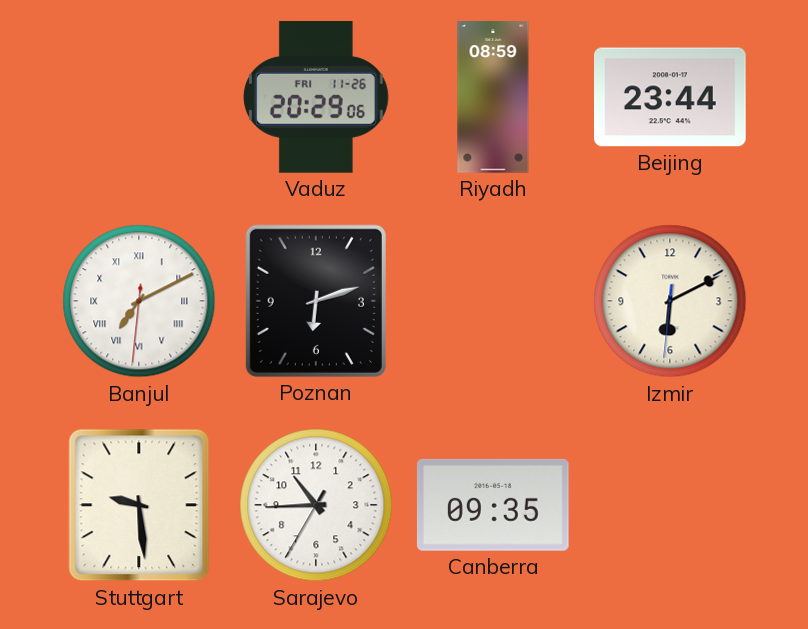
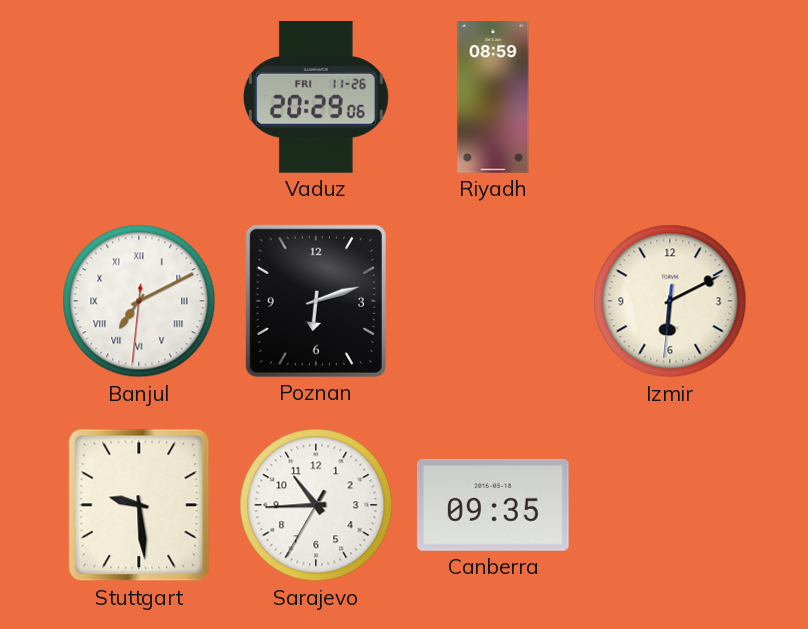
Beijing: 23:44 -> none (671, 97)
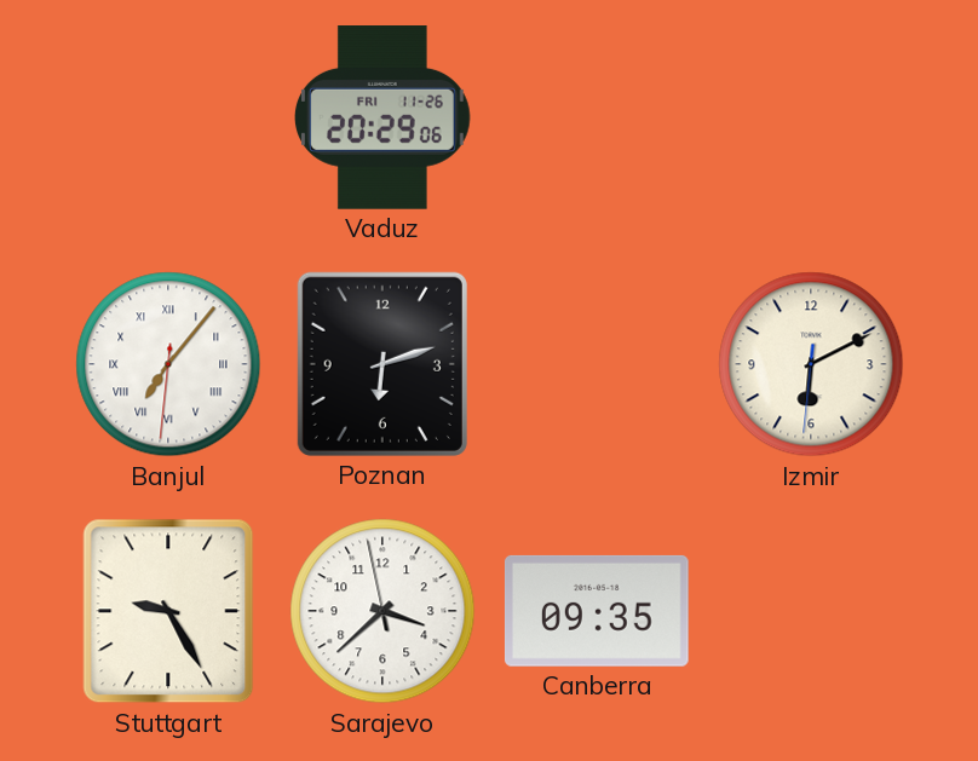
Riyadh: 08:59 -> none (493, 97)
Banjul: 7:10 -> 7:06 (168, 364)
Stuttgart: 9:29 -> 9:25 (168, 611)
Sarajevo: 10:44 -> 3:37 (382, 611)
